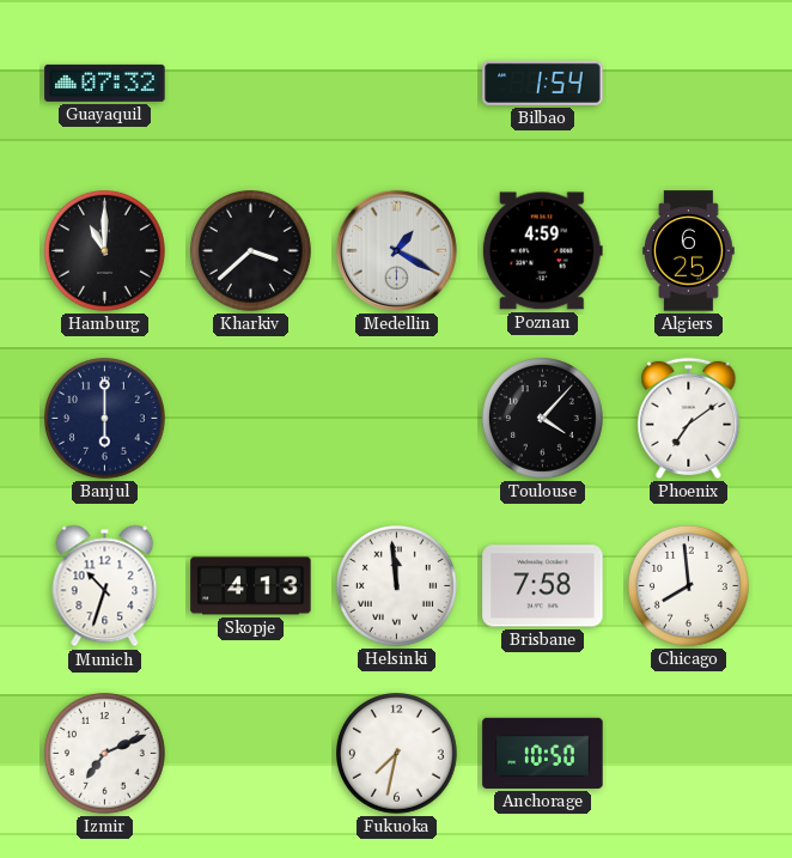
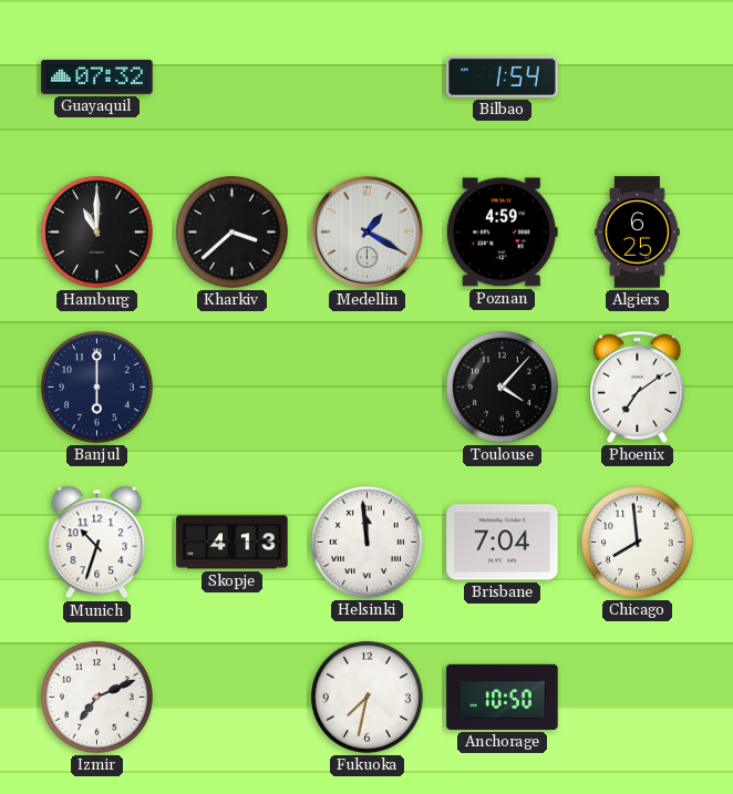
Brisbane: 7:58 -> 7:04 (503, 543)
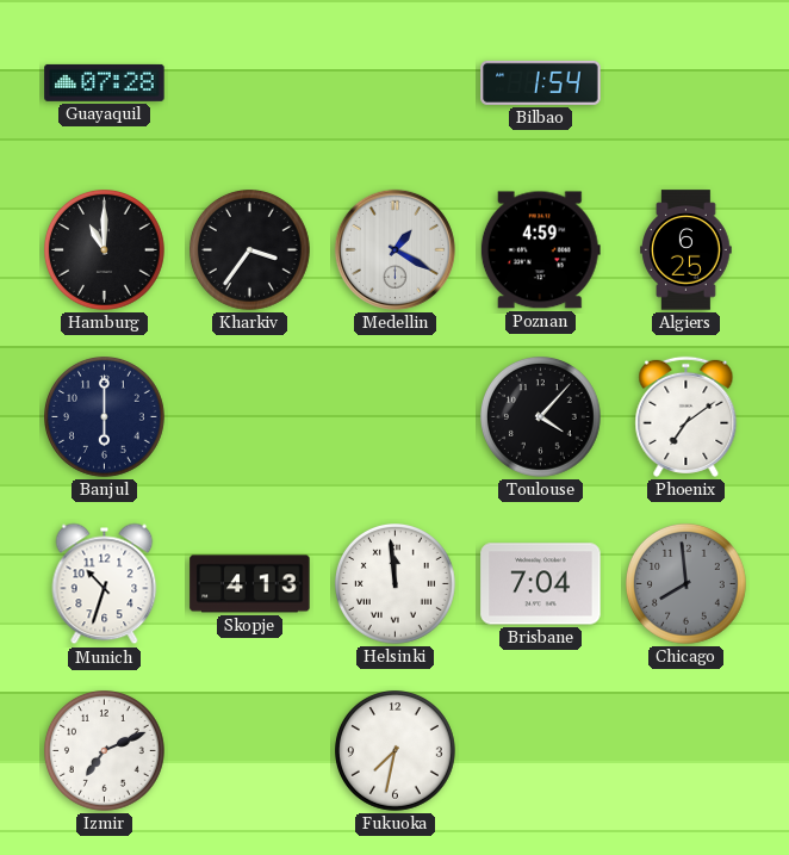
Guayaquil: 07:32 -> 07:28 (105, 82)
Kharkiv: 3:38 -> 3:36 (250, 250)
Chicago dial: white -> grey (687, 584)
Anchorage: 10:50 -> none (503, 697)
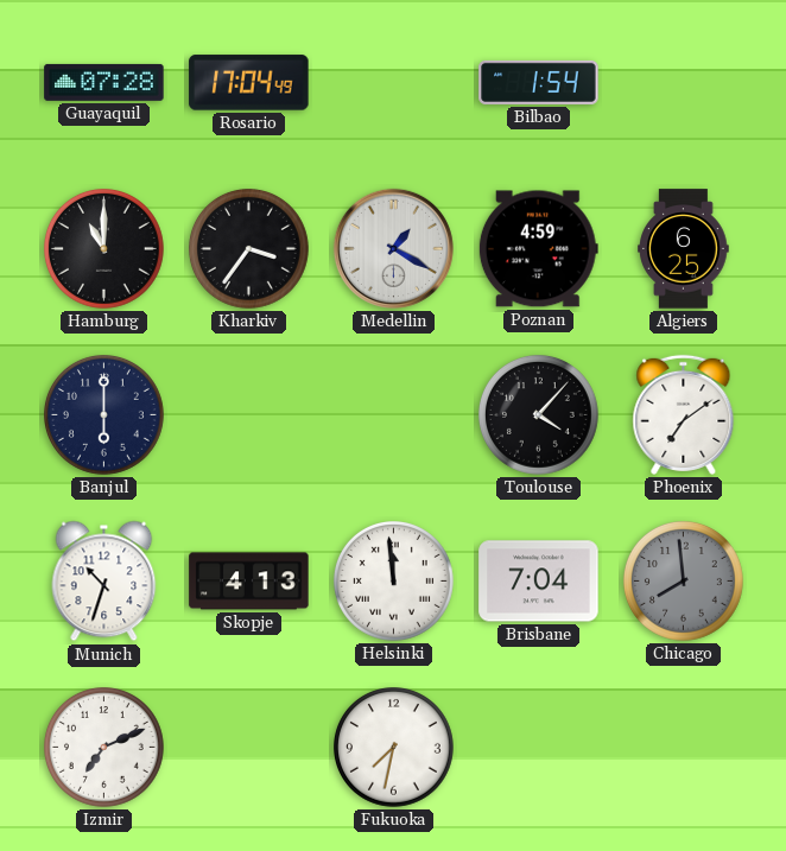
Rosario: none -> 17:04 (249, 83)
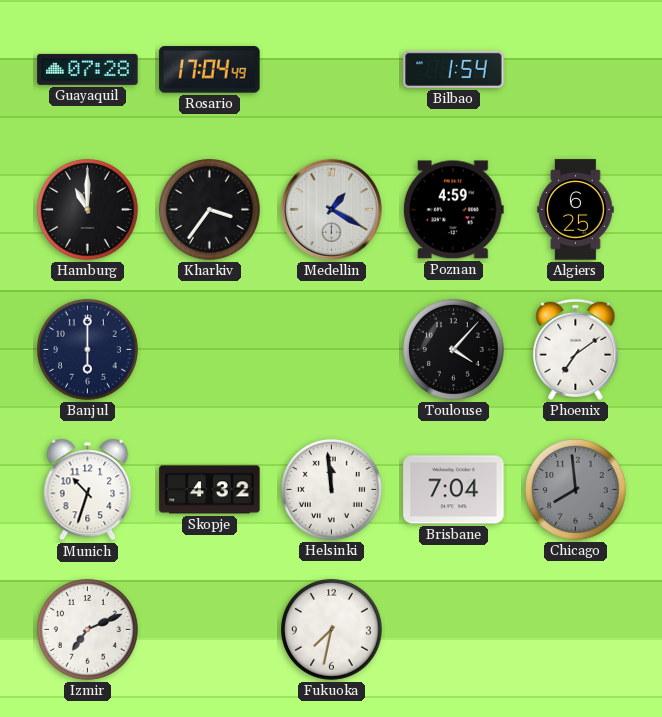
Skopje: 4:13 -> 4:32 (210, 490)
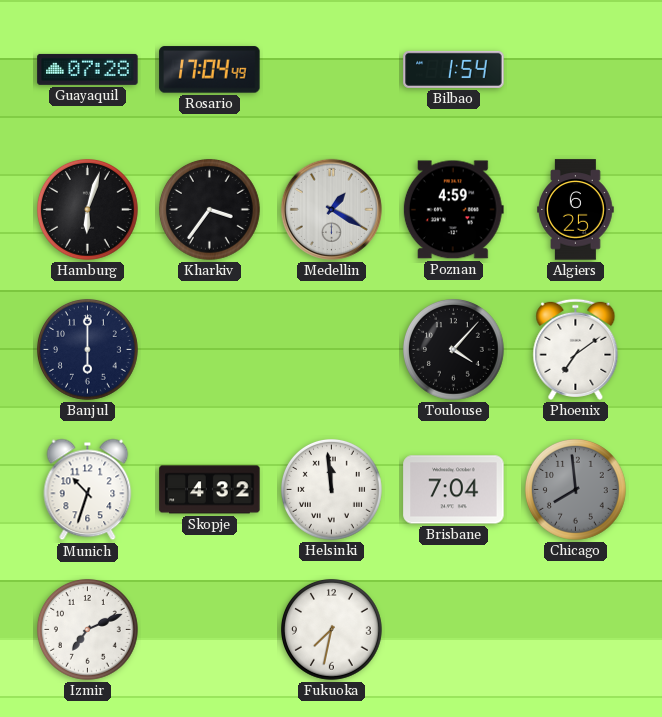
Hamburg: 11:00 -> 6:03 (88, 210)
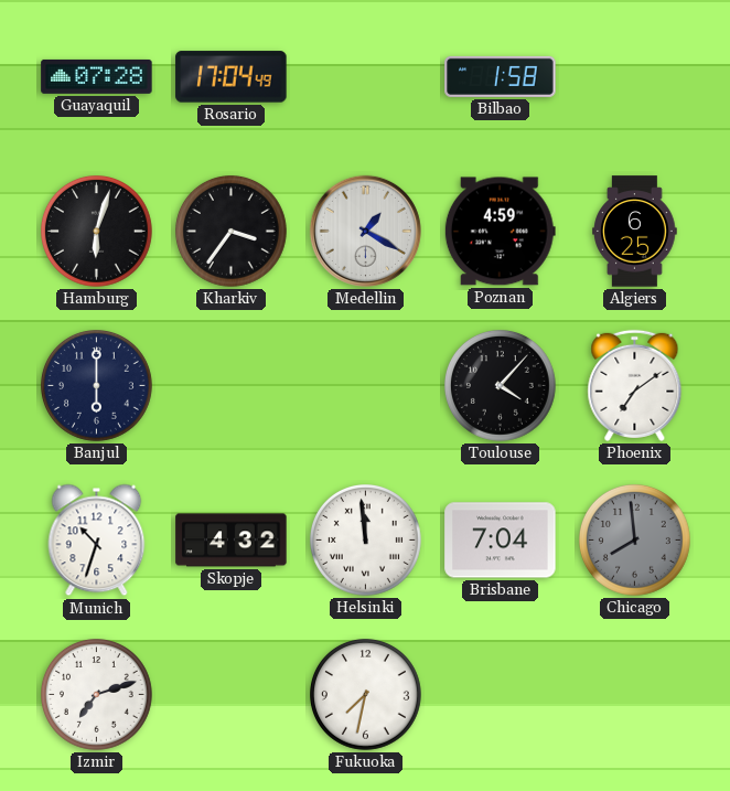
Bilbao: 1:54 -> 1:58 (501, 76)
Izmir: 7:11 -> 7:12 (97, 695)
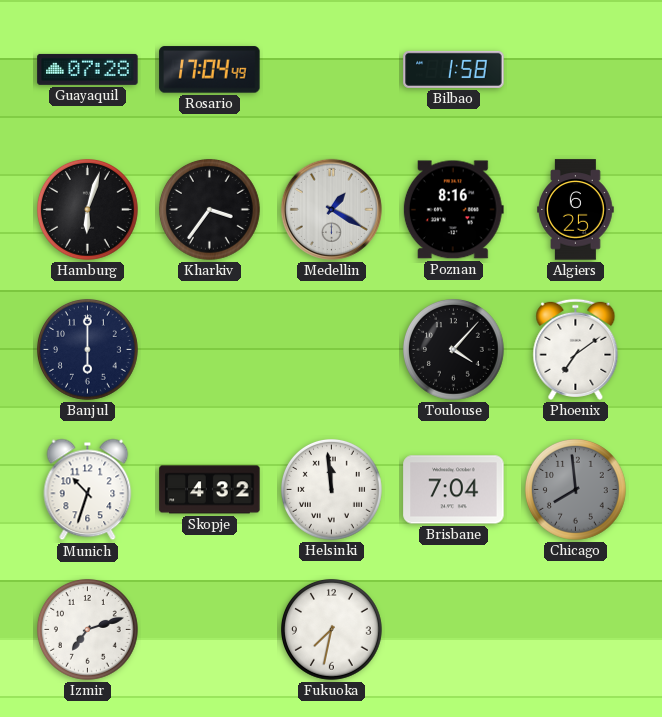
Poznan: 4:59 -> 8:16 (453, 210)
